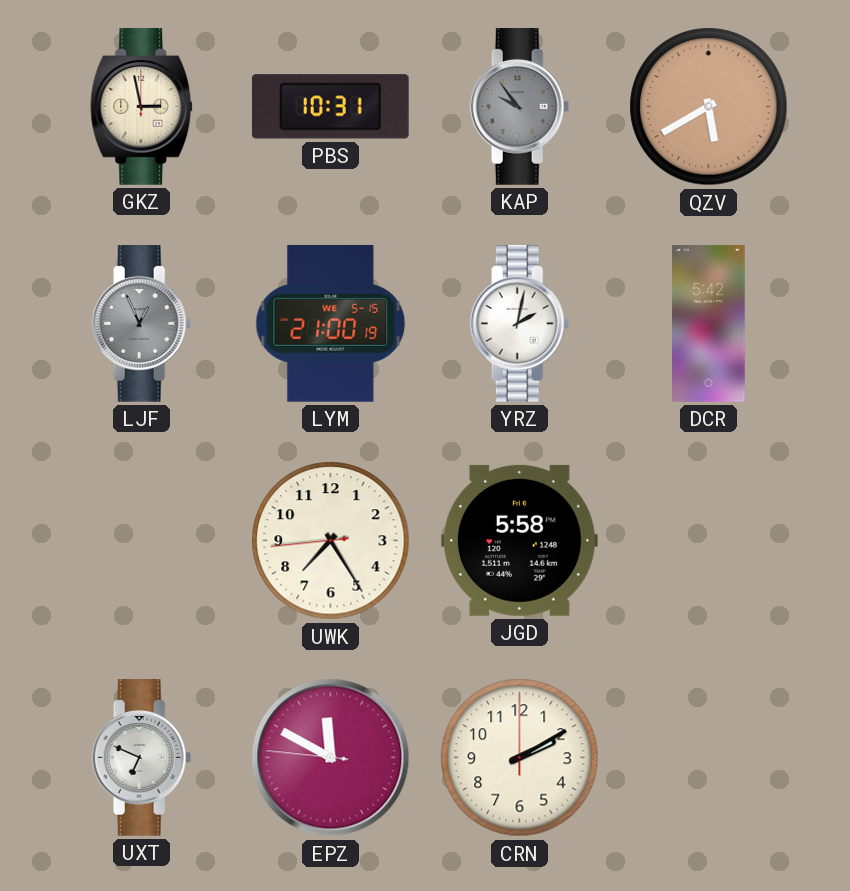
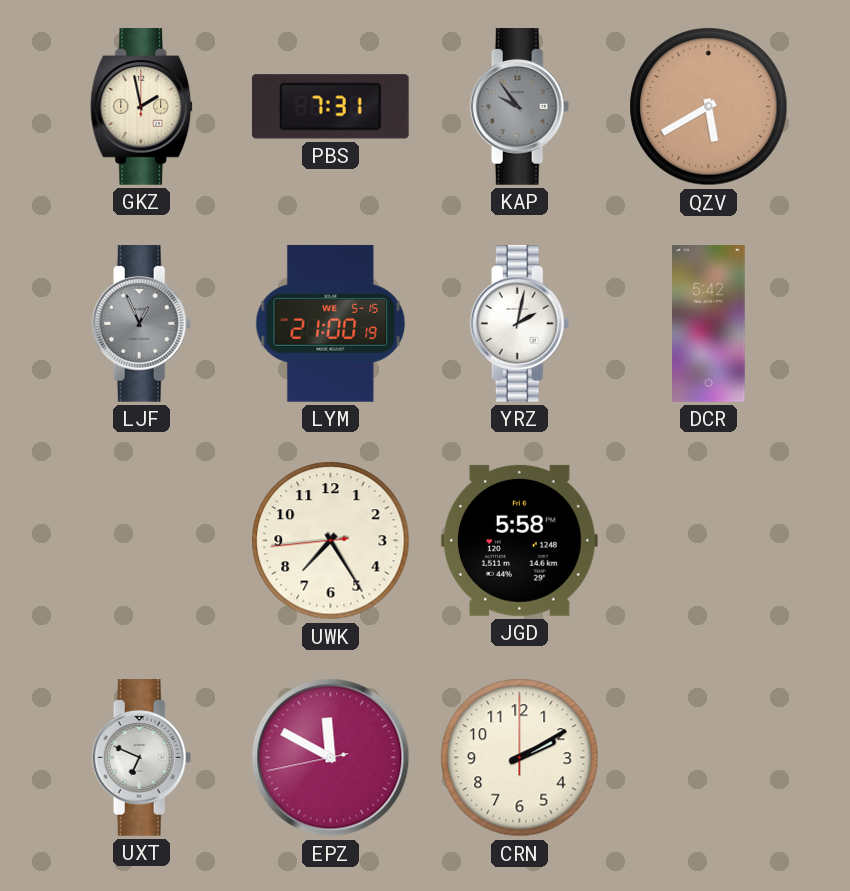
GKZ: 2:58 -> 1:58 (142, 107)
PBS: 10:31 -> 7:31 (330, 107)
EPZ: 11:49:46 -> 11:49:43 (331, 758)
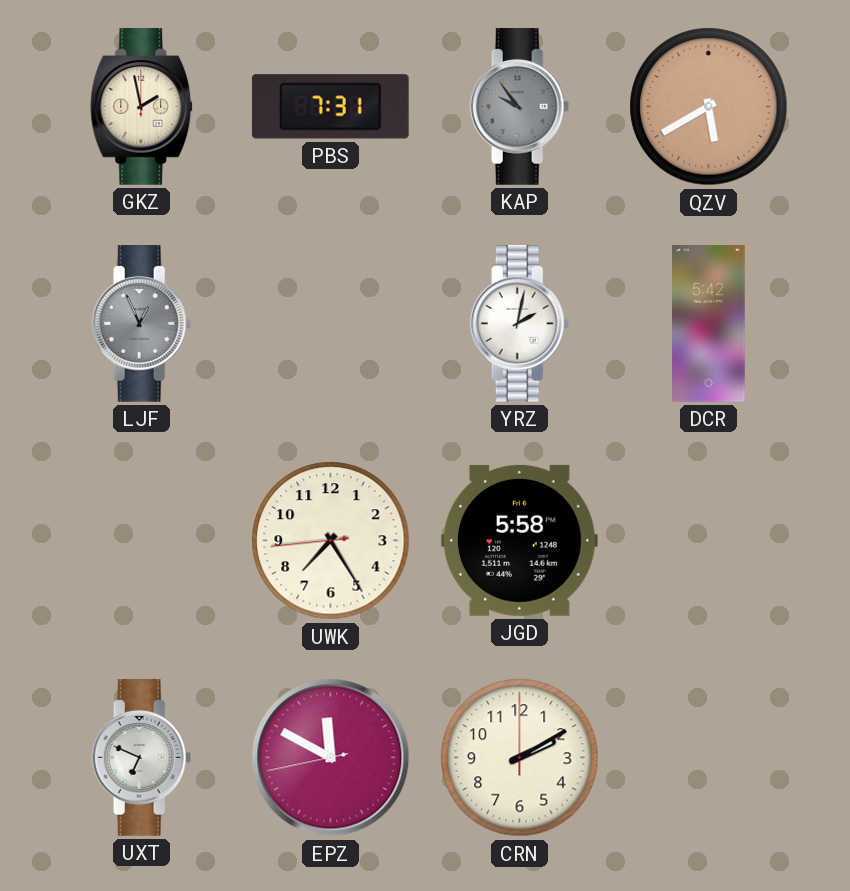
LYM: 21:00 -> none (331, 323)
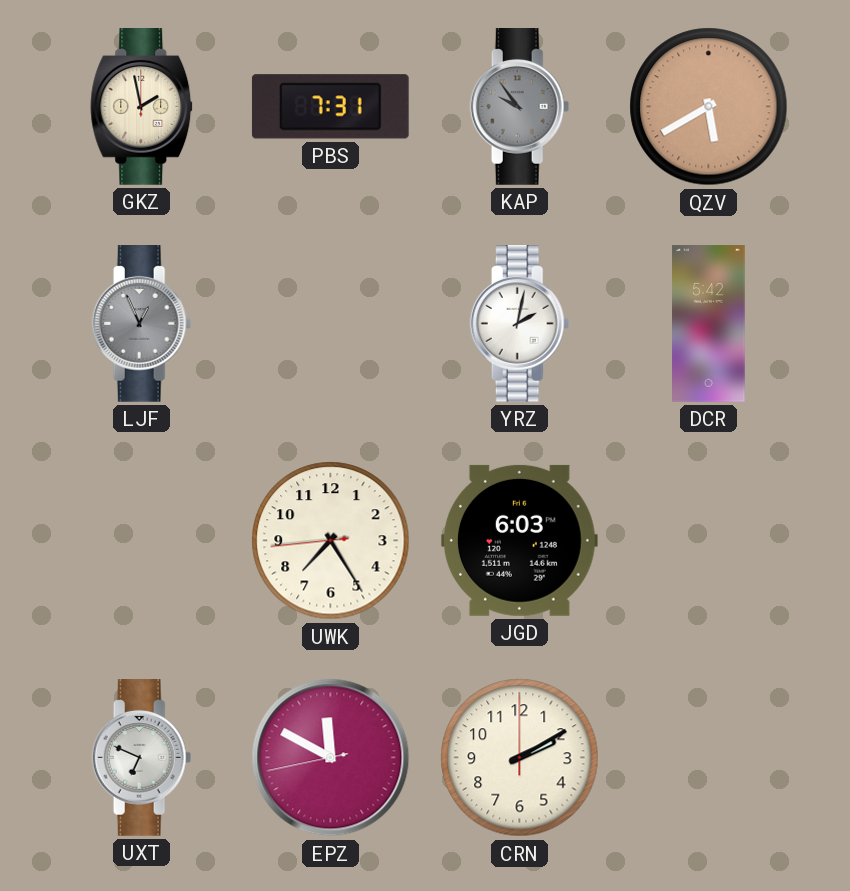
JGD: 5:58 -> 6:03 (519, 540)
